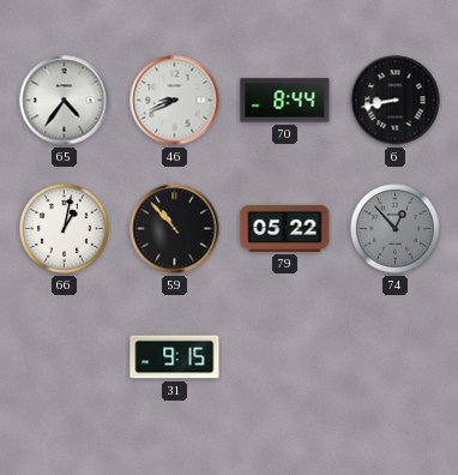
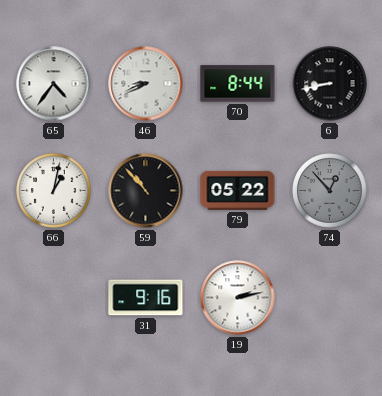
31: 9:15 -> 9:16 (146, 298)
19: none -> 2:13 (238, 298)
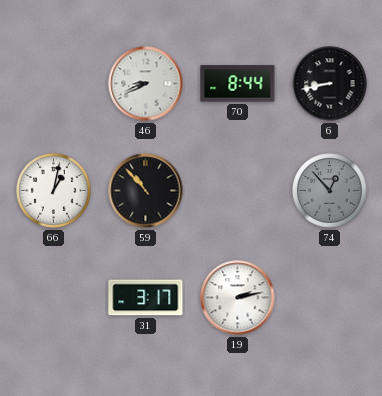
65: 4:36 -> none (54, 84)
79: 05:22 -> none (238, 190)
31: 9:16 -> 3:17 (146, 298)
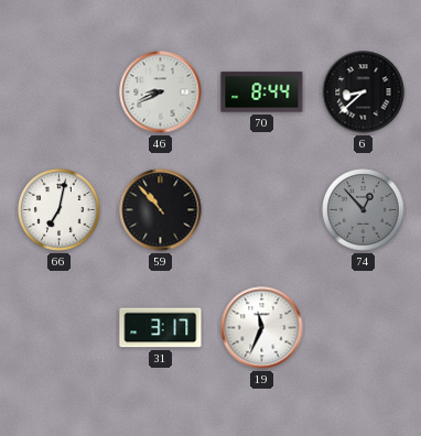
6: 8:43 -> 8:38 (364, 92)
66: 1:02 -> 7:02 (60, 210)
19: 2:13 -> 11:34 (262, 328)
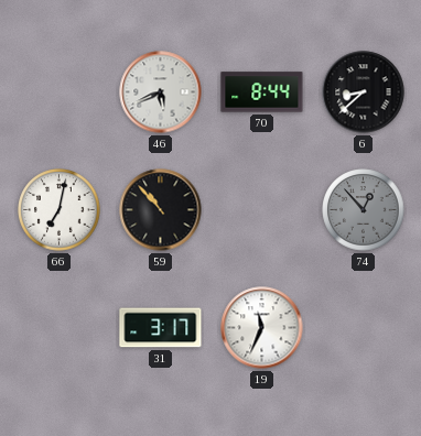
46: 8:41 -> 5:41 (161, 92)
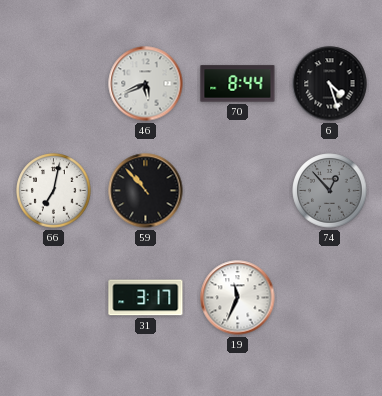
6: 8:38 -> 4:27 (330, 84)
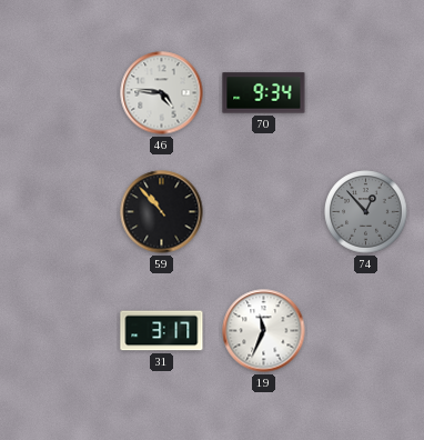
46: 5:41 -> 4:46 (162, 93)
70: 8:44 -> 9:34 (264, 93)
6: 4:27 -> none (330, 84)
66: 7:02 -> none (54, 191)
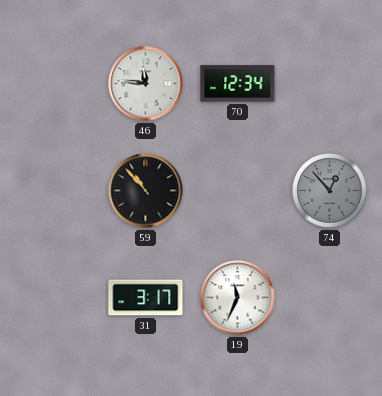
46: 4:46 -> 11:46 (146, 84)
70: 9:34 -> 12:34 (238, 84)
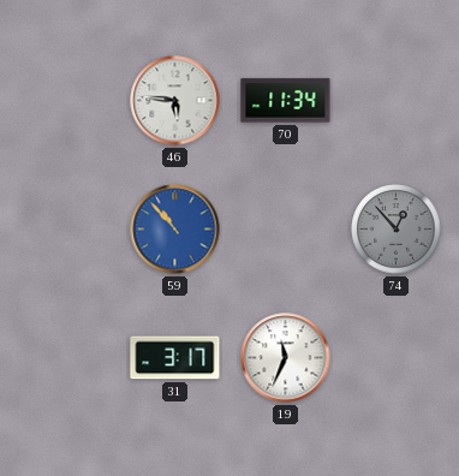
46: 11:46 -> 5:46 (175, 101)
70: 12:34 -> 11:34 (286, 101)
59 dial: black -> blue (175, 230)
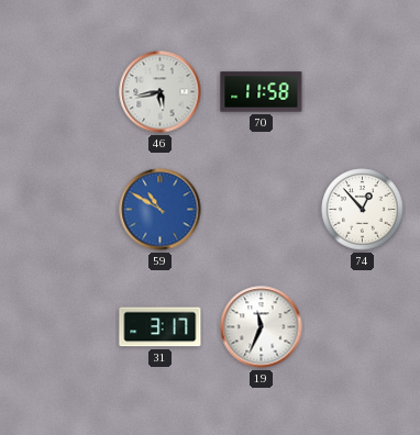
46: 5:46 -> 5:43 (161, 92)
70: 11:34 -> 11:58 (262, 92)
59: 10:53 -> 10:50 (161, 210)
74 dial: grey -> white (363, 210)
